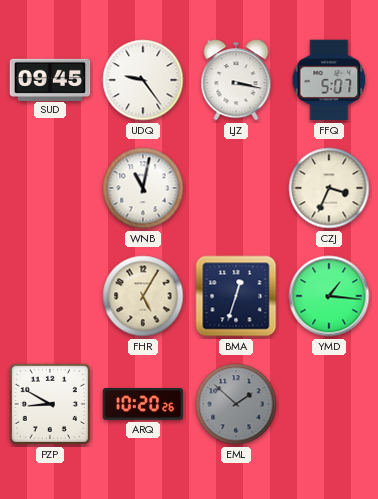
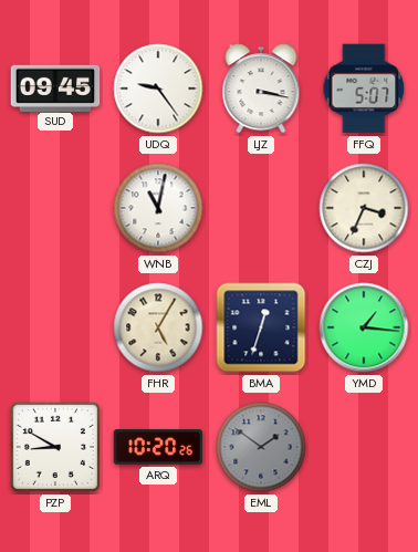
EML: 1:52 -> 1:51 (261, 447)
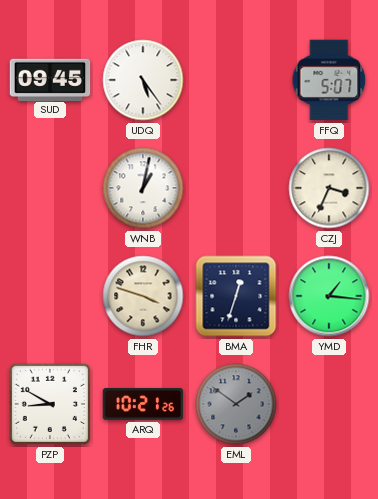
UDQ: 9:24 -> 5:24 (143, 80)
LJZ: 3:17 -> none (261, 88)
WNB: 11:02 -> 1:02 (143, 188)
FHR: 5:05 -> 3:48 (143, 296)
ARQ: 10:20 -> 10:21 (143, 404)
